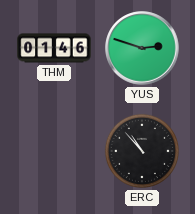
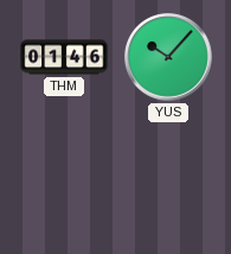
YUS: 2:48 -> 10:07 (168, 57)
ERC: 10:53 -> none (142, 151)
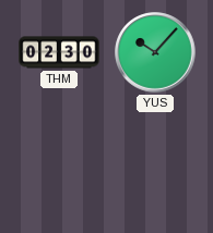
THM: 01:46 -> 02:30 (59, 52)
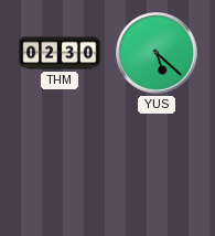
YUS: 10:07 -> 5:22 (157, 53)
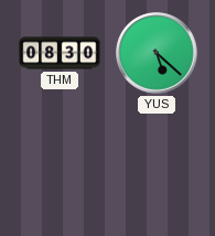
THM: 02:30 -> 08:30 (60, 53)
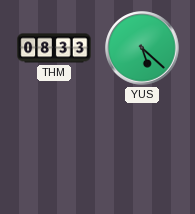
THM: 08:30 -> 08:33 (54, 48)
